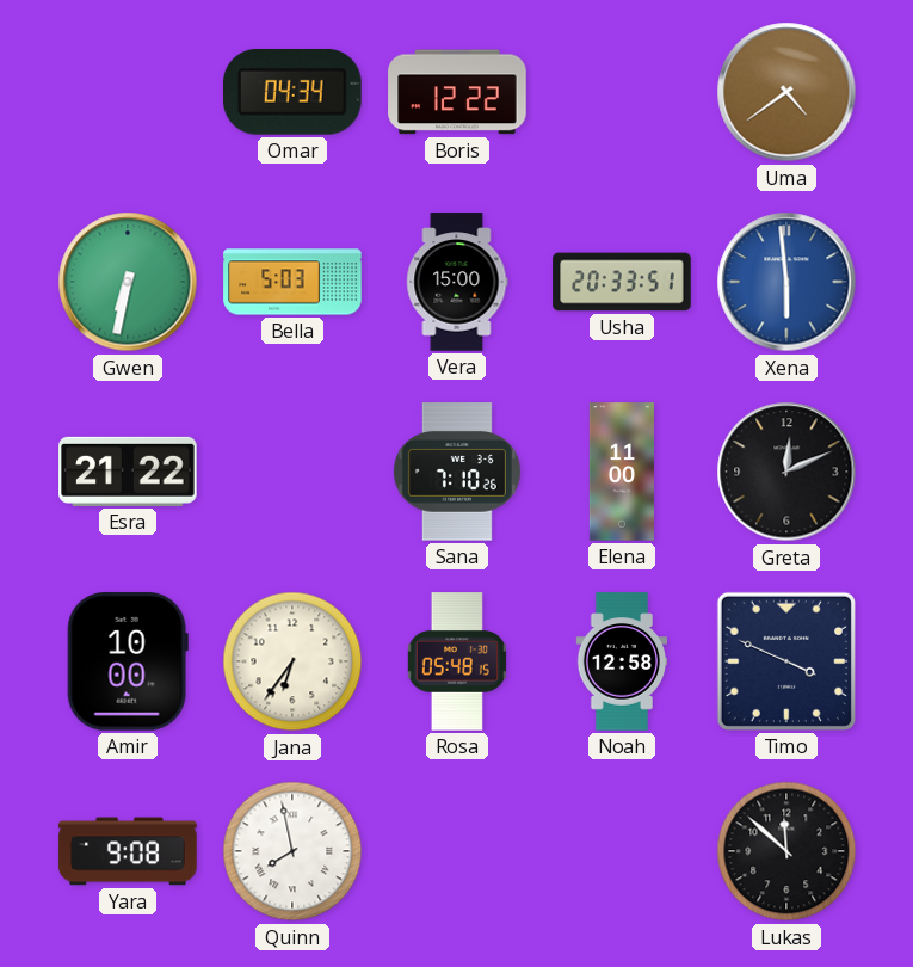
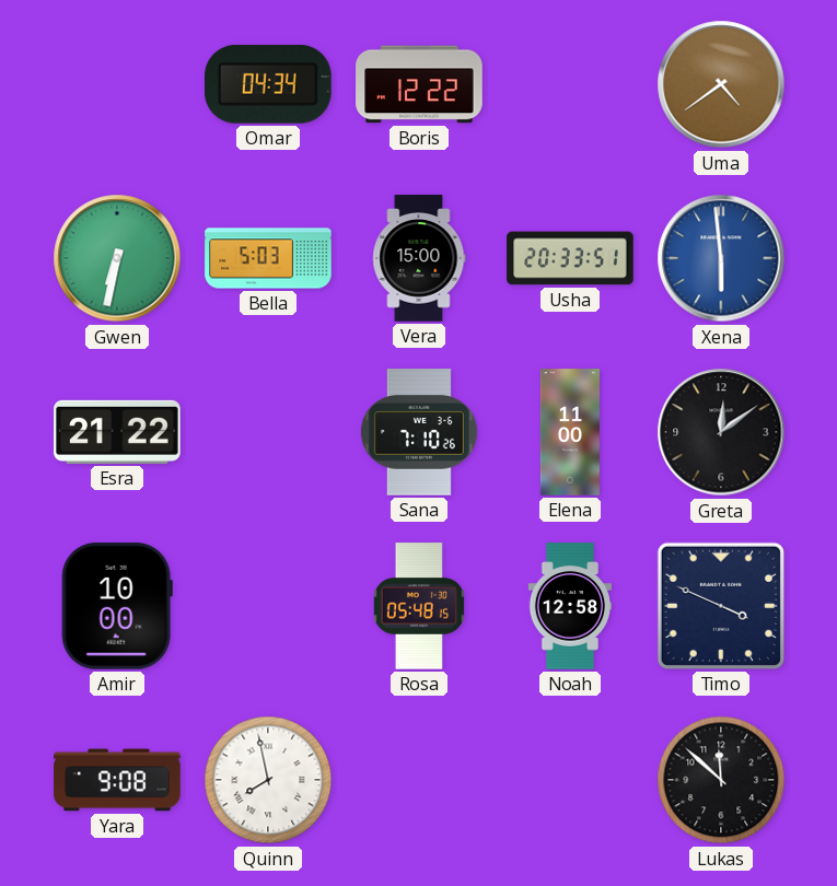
Greta: 12:11 -> 12:09 (721, 432)
Jana: 6:36 -> none (292, 661)
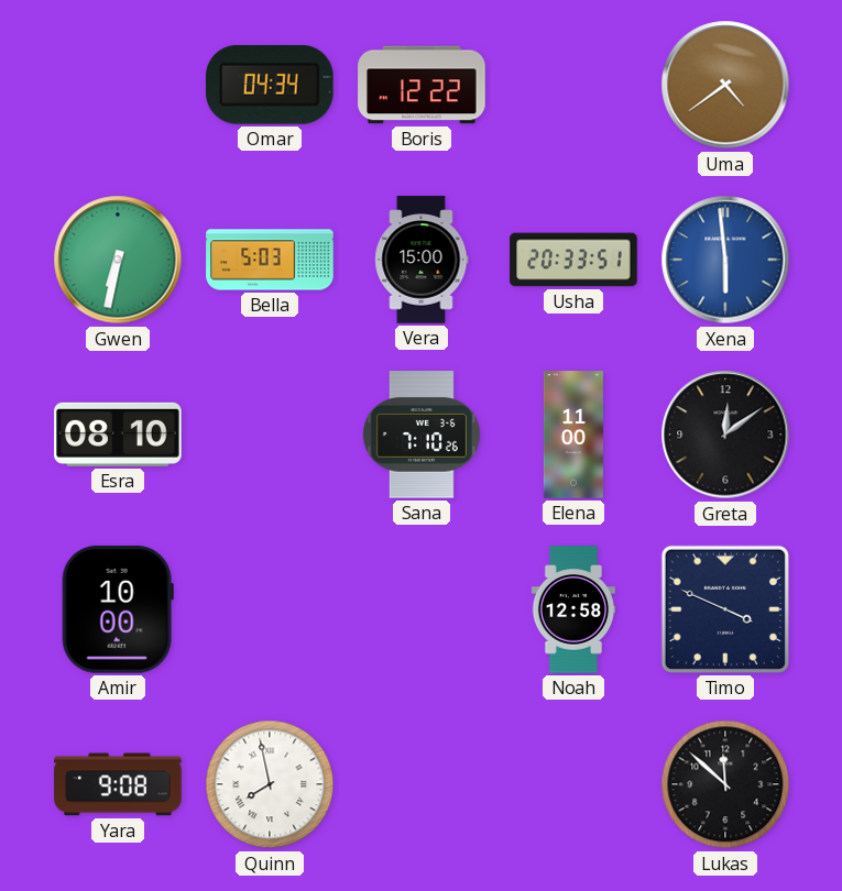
Esra: 21:22 -> 08:10 (118, 435)
Rosa: 05:48 -> none (419, 606)
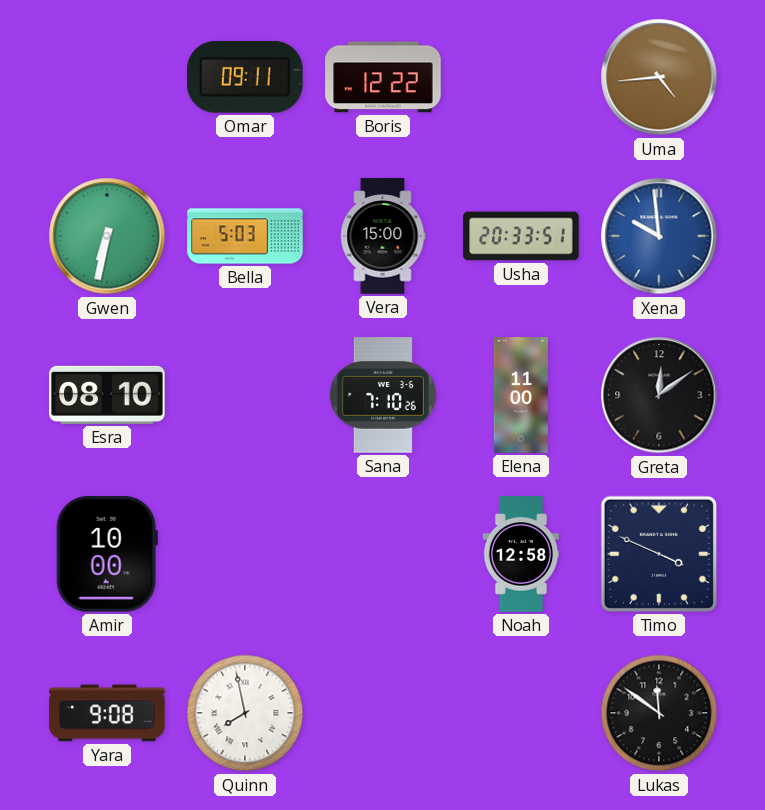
Omar: 04:34 -> 09:11 (246, 77)
Uma: 4:39 -> 4:44 (659, 77)
Xena: 5:59 -> 9:59 (659, 236)
Lukas: 11:52 -> 11:51 (659, 713)
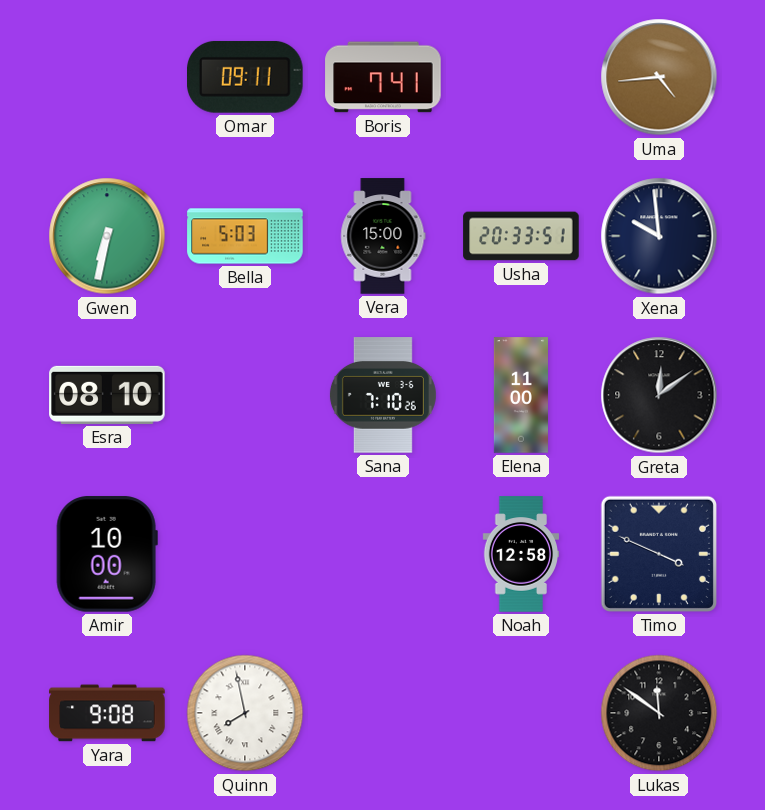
Boris: 12:22 -> 7:41 (383, 77)
Xena dial: blue -> navy (659, 236)
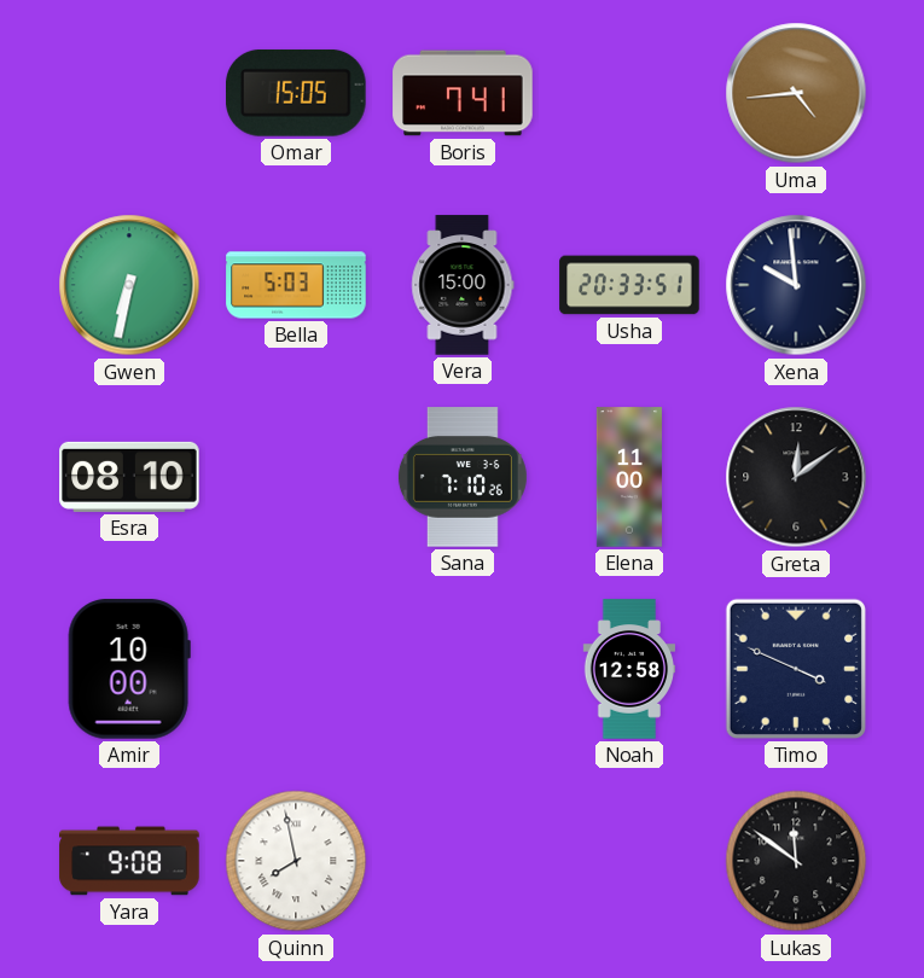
Omar: 09:11 -> 15:05 (297, 93)
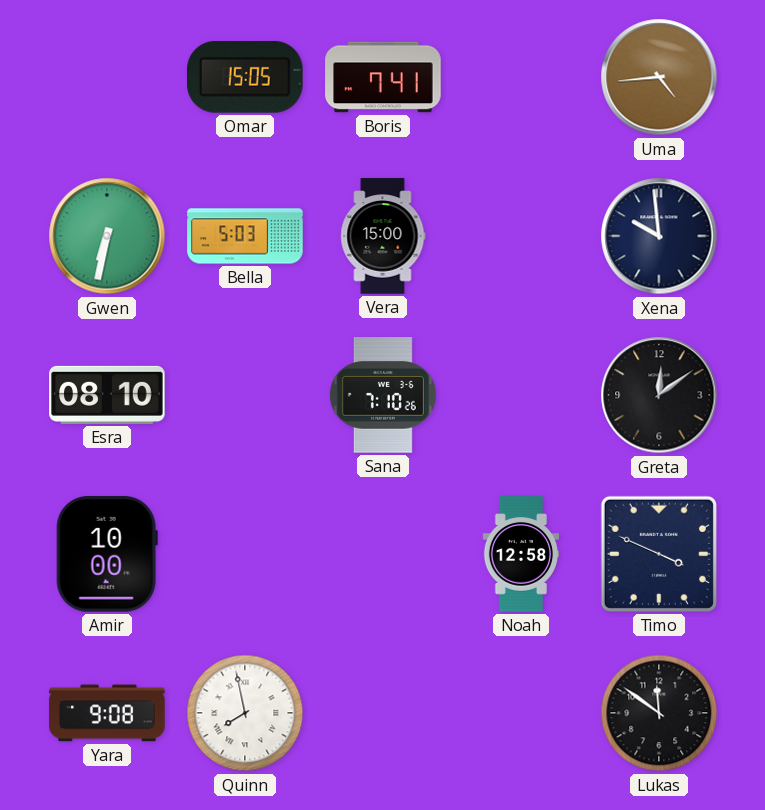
Usha: 20:33 -> none (629, 285)
Elena: 11:00 -> none (629, 477)
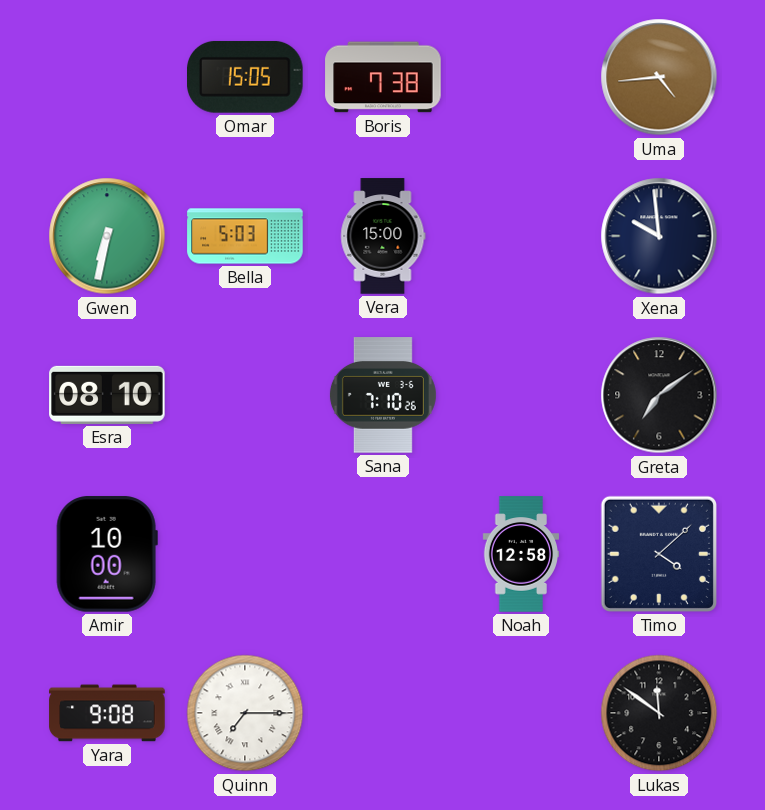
Boris: 7:41 -> 7:38 (383, 77)
Greta: 12:09 -> 7:09 (659, 395)
Timo: 3:49 -> 4:08 (659, 554)
Quinn: 7:58 -> 7:15 (245, 713)
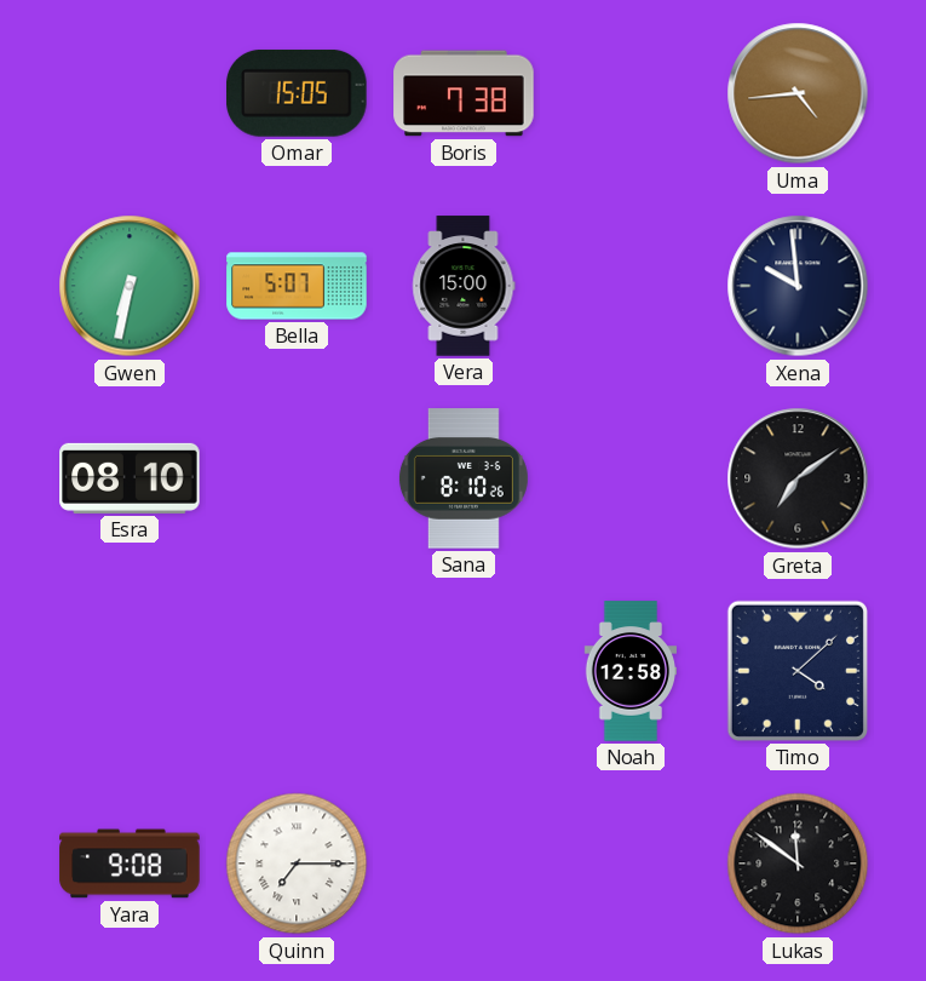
Bella: 5:03 -> 5:07 (297, 286)
Sana: 7:10 -> 8:10 (464, 478)
Amir: 10:00 -> none (107, 554)
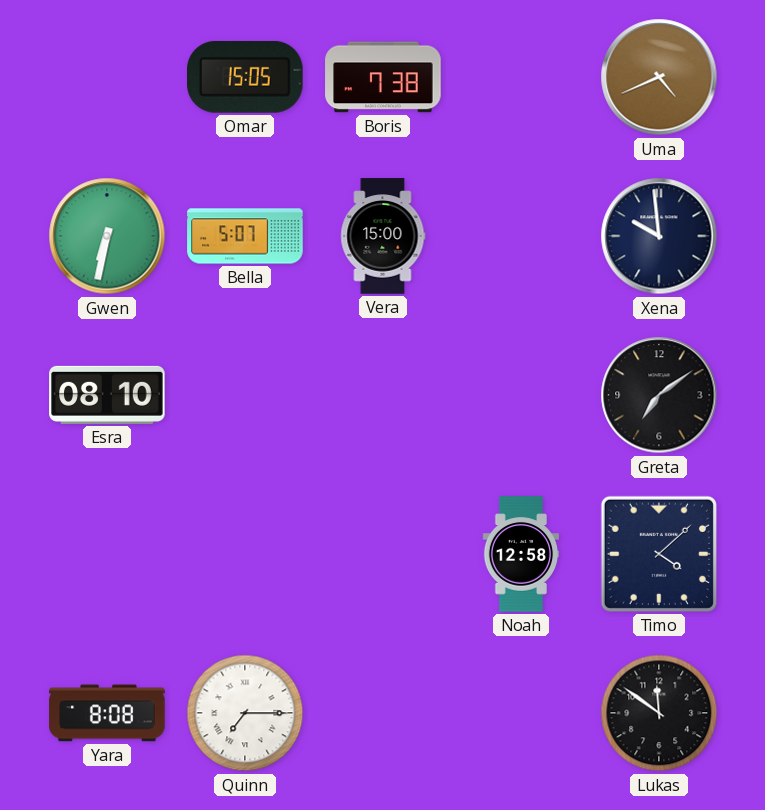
Uma: 4:44 -> 4:41 (659, 77)
Sana: 8:10 -> none (464, 478)
Yara: 9:08 -> 8:08 (107, 713)
